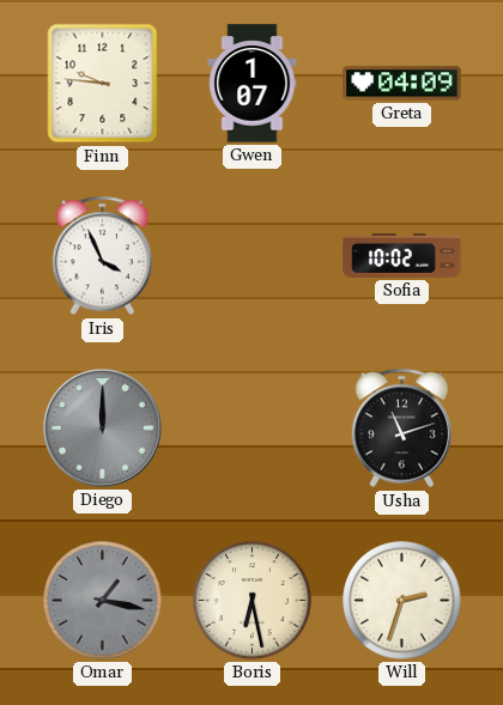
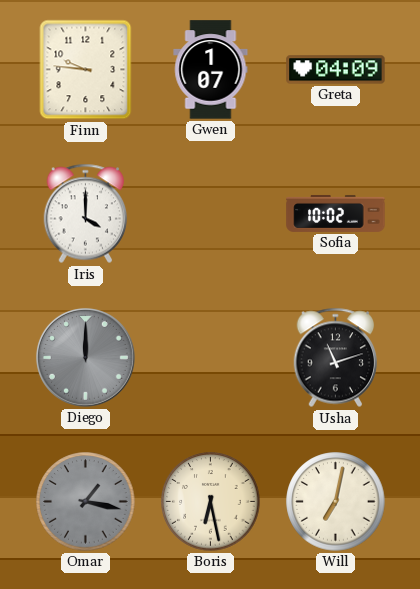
Iris: 3:56 -> 4:00 (86, 214)
Will: 2:33 -> 7:02 (336, 502)
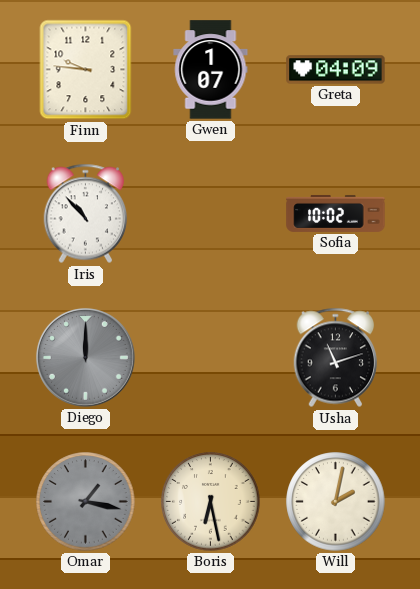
Iris: 4:00 -> 10:53 (86, 214)
Will: 7:02 -> 2:02 (336, 502)
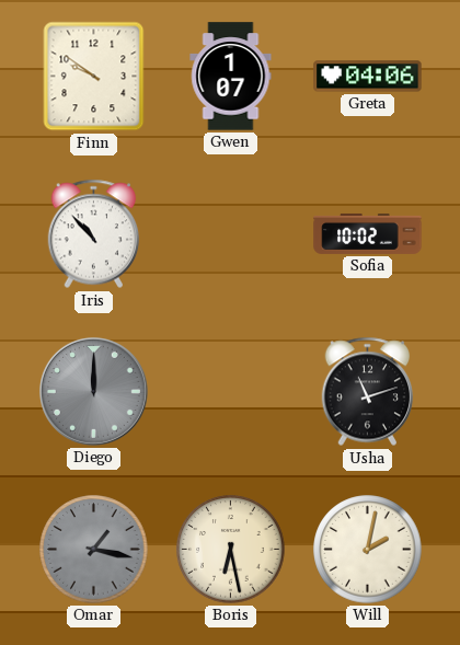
Finn: 9:46 -> 9:51 (94, 77)
Greta: 04:09 -> 04:06 (368, 77)
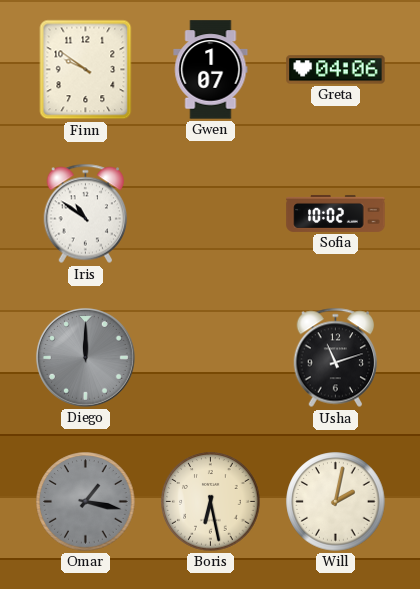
Iris: 10:53 -> 10:51 (86, 214)
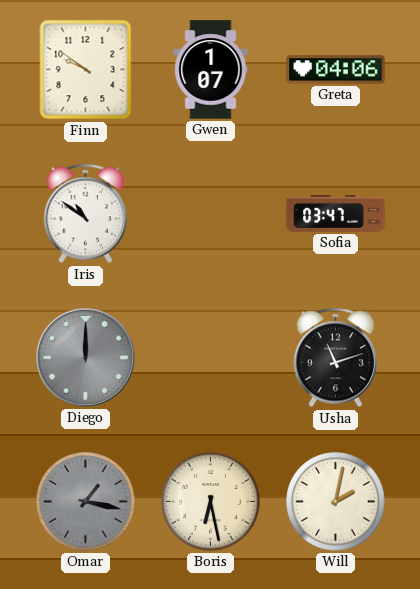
Sofia: 10:02 -> 03:47 (336, 213)
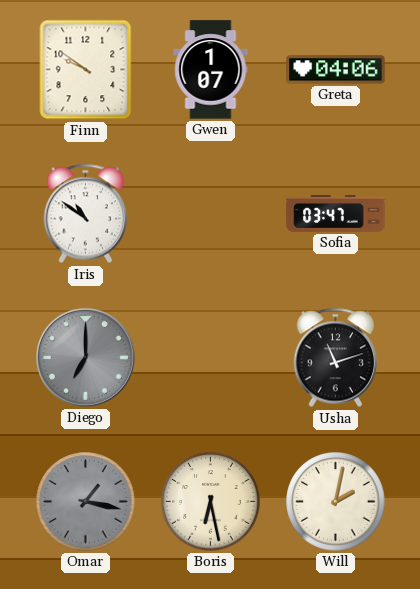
Diego: 12:00 -> 7:00 (85, 357)
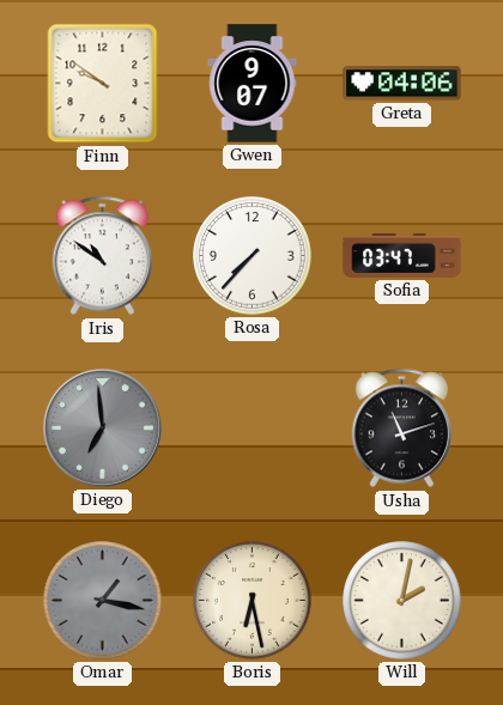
Gwen: 1:07 -> 9:07 (253, 84)
Rosa: none -> 7:37 (253, 256)
Diego: 7:00 -> 6:59 (102, 427)
